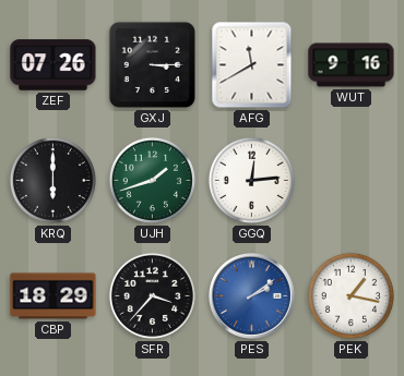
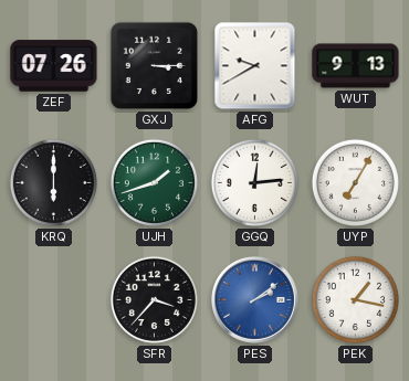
AFG: 11:40 -> 9:40 (255, 66)
WUT: 9:16 -> 9:13 (356, 66)
UYP: none -> 7:05 (355, 182)
CBP: 18:29 -> none (54, 296)
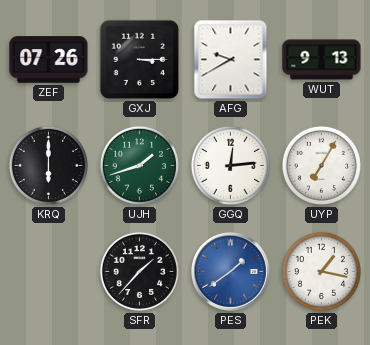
SFR: 3:37 -> 1:37 (139, 271)
PES: 2:09 -> 1:39 (231, 272)
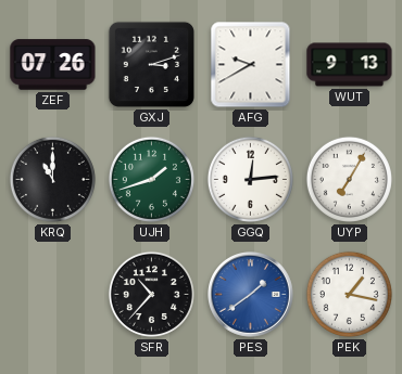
GXJ: 3:15 -> 3:12 (151, 64)
KRQ: 6:00 -> 11:00 (52, 179)
SFR: 1:37 -> 10:37 (151, 294)
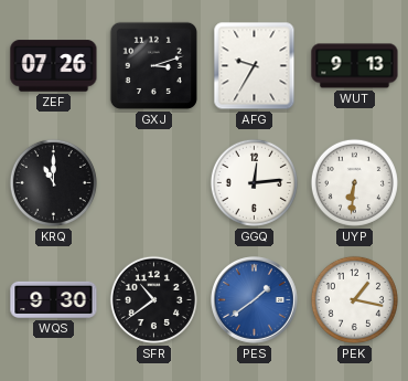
AFG: 9:40 -> 9:35 (255, 66)
UJH: 1:42 -> none (151, 179)
UYP: 7:05 -> 6:31 (354, 182)
WQS: none -> 9:30 (54, 299)
SFR: 10:37 -> 10:39 (153, 299)
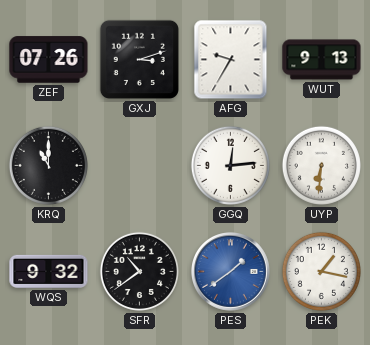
WQS: 9:30 -> 9:32 (49, 271)
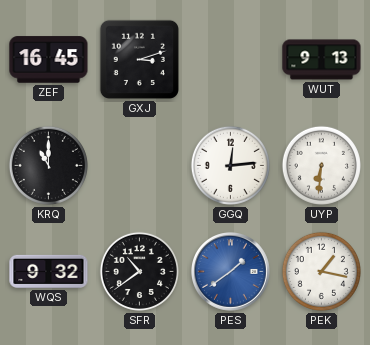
ZEF: 07:26 -> 16:45 (49, 60)
AFG: 9:35 -> none (231, 60)
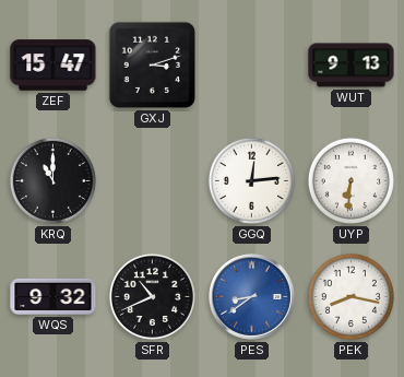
ZEF: 16:45 -> 15:47 (54, 66)
SFR: 10:39 -> 10:41 (152, 296)
PES: 1:39 -> 8:39 (252, 297)
PEK: 1:17 -> 8:17 (350, 296)
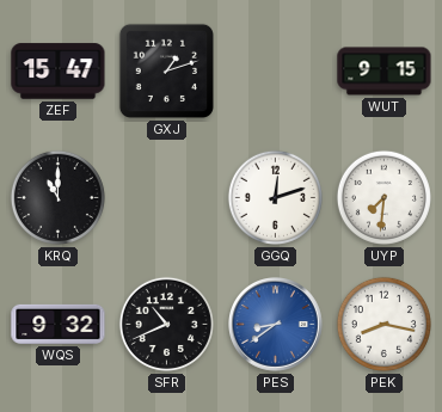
GXJ: 3:12 -> 1:12 (166, 70)
WUT: 9:13 -> 9:15 (385, 72)
GGQ: 12:14 -> 12:12 (275, 197)
UYP: 6:31 -> 7:31 (383, 197)
